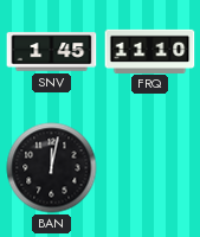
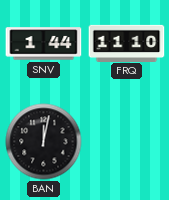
SNV: 1:45 -> 1:44 (44, 44)
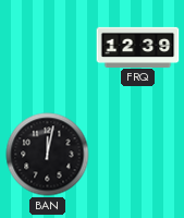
SNV: 1:44 -> none (44, 44)
FRQ: 11:10 -> 12:39 (138, 47)
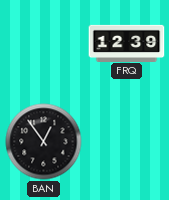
BAN: 12:02 -> 12:54 (44, 142)
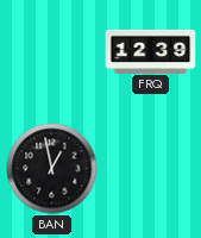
BAN: 12:54 -> 12:58 (52, 169)
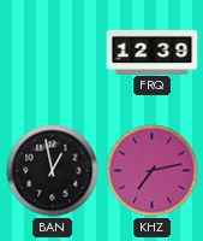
KHZ: none -> 7:13 (153, 171)
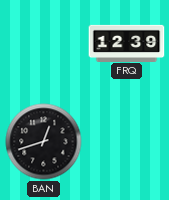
BAN: 12:58 -> 12:42 (44, 142)
KHZ: 7:13 -> none (153, 171)
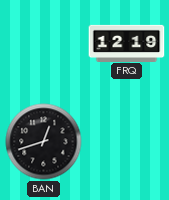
FRQ: 12:39 -> 12:19 (127, 43)
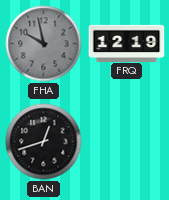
FHA: none -> 9:58 (44, 44)
